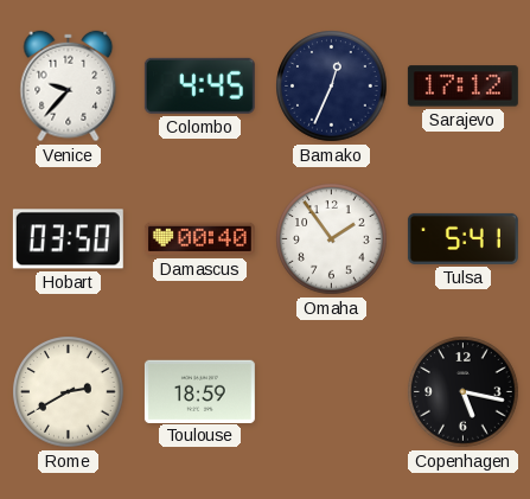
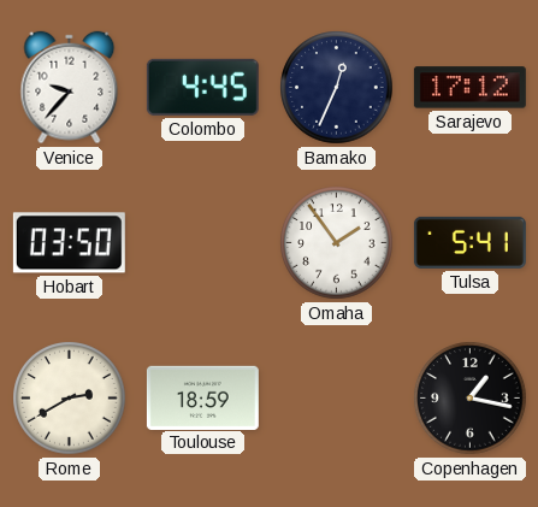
Damascus: 00:40 -> none (199, 239)
Copenhagen: 5:17 -> 1:17 (471, 399)
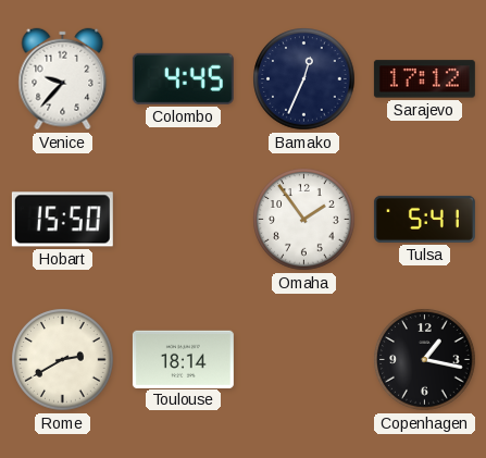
Hobart: 03:50 -> 15:50 (62, 220)
Toulouse: 18:59 -> 18:14 (183, 359)
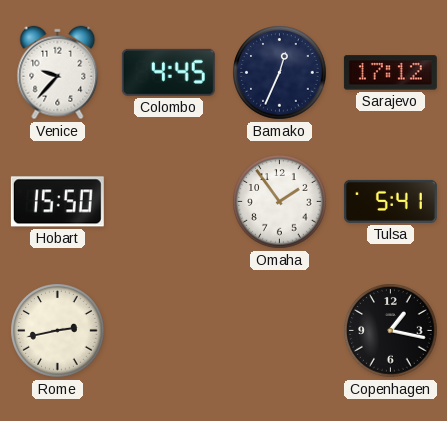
Rome: 2:40 -> 2:43 (58, 331)
Toulouse: 18:14 -> none (183, 359)
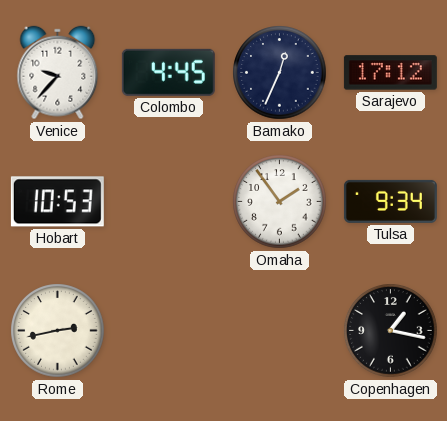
Hobart: 15:50 -> 10:53 (57, 202)
Tulsa: 5:41 -> 9:34 (390, 201)
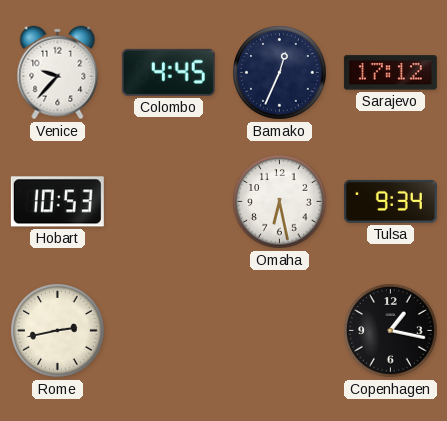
Omaha: 1:54 -> 6:28 (280, 202)
